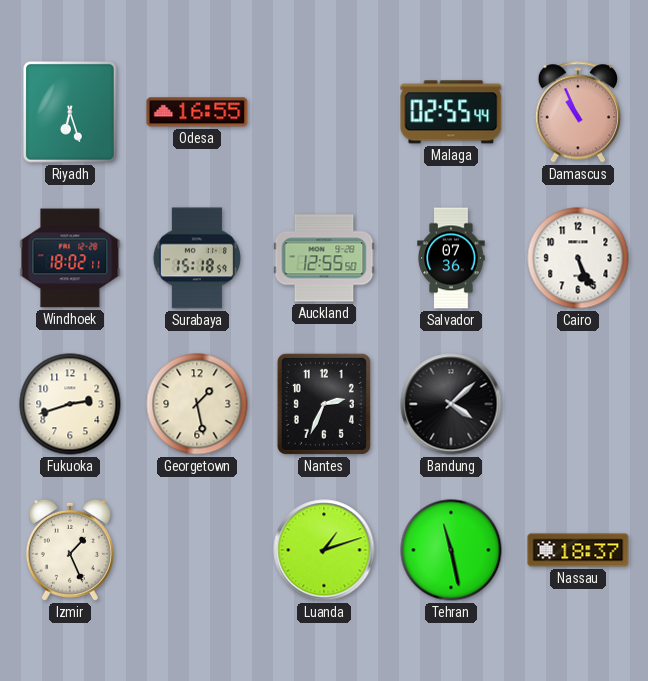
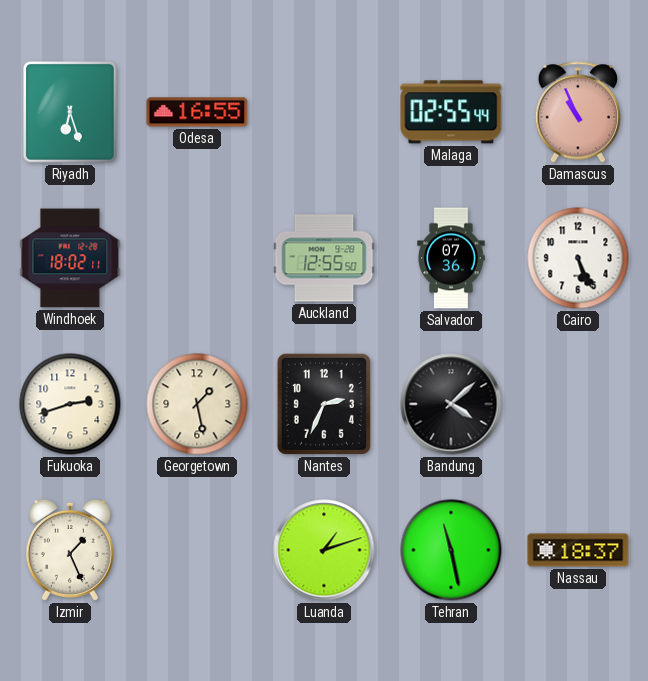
Surabaya: 15:18 -> none (197, 258)
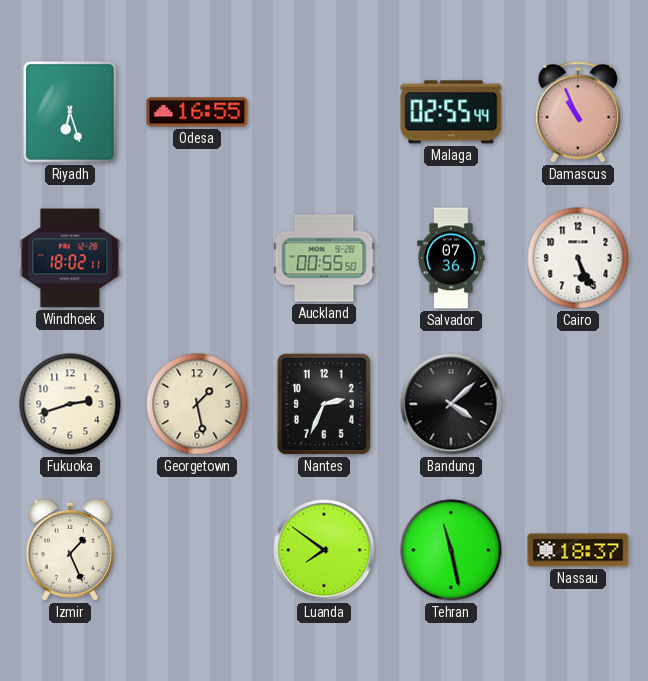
Auckland: 12:55 -> 00:55 (324, 258)
Luanda: 1:12 -> 7:51 (324, 550)
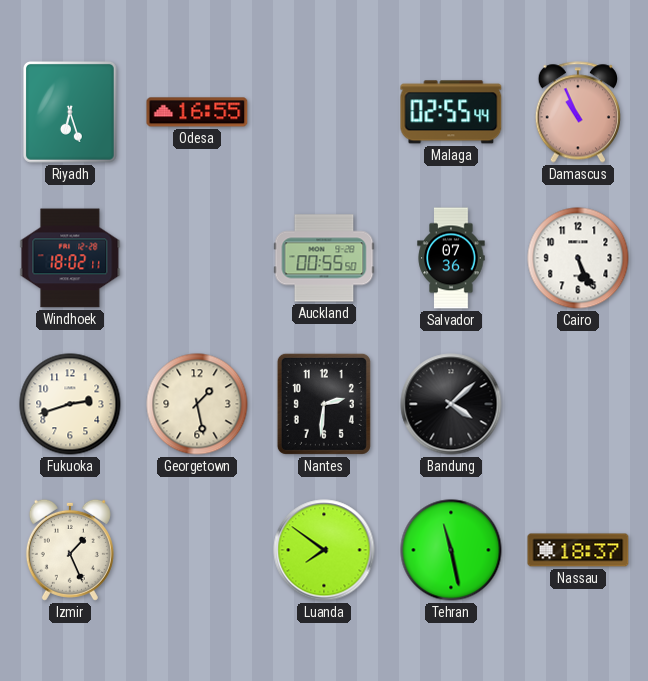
Nantes: 2:34 -> 2:31 (324, 404)
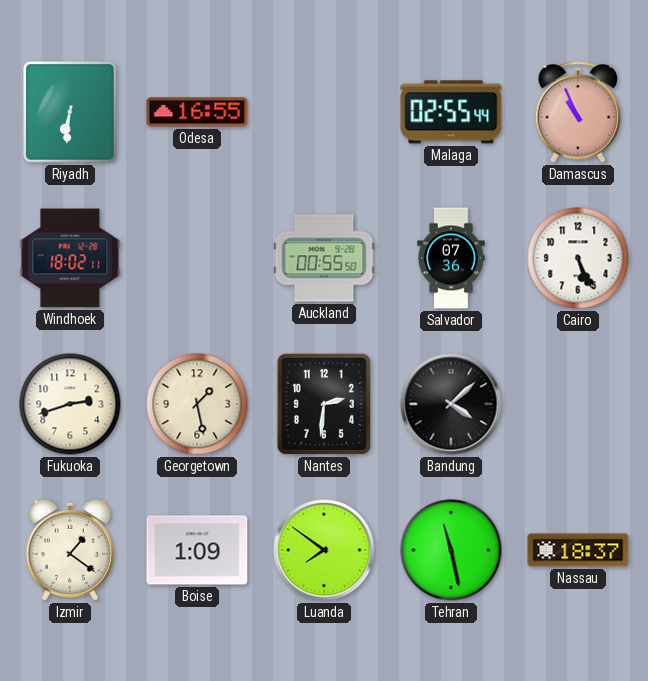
Riyadh: 6:27 -> 6:31 (70, 112)
Izmir: 1:26 -> 1:21 (70, 550)
Boise: none -> 1:09 (197, 550)
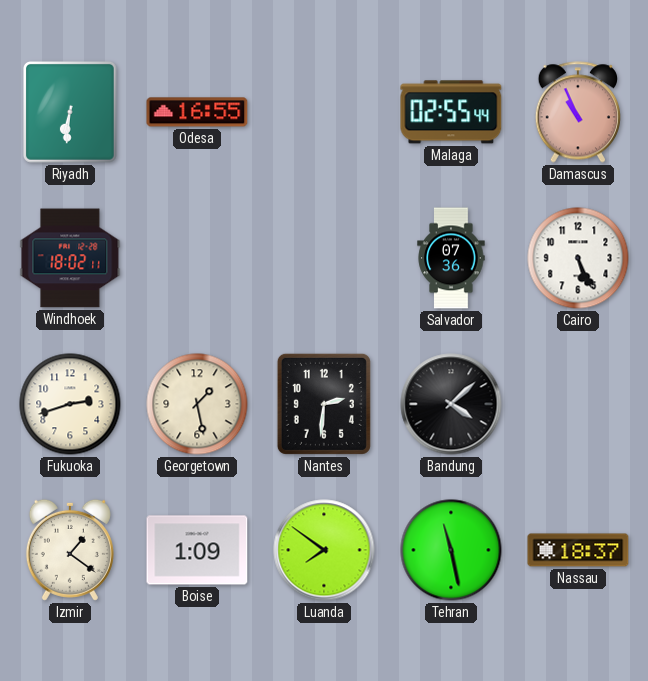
Auckland: 00:55 -> none (324, 258)
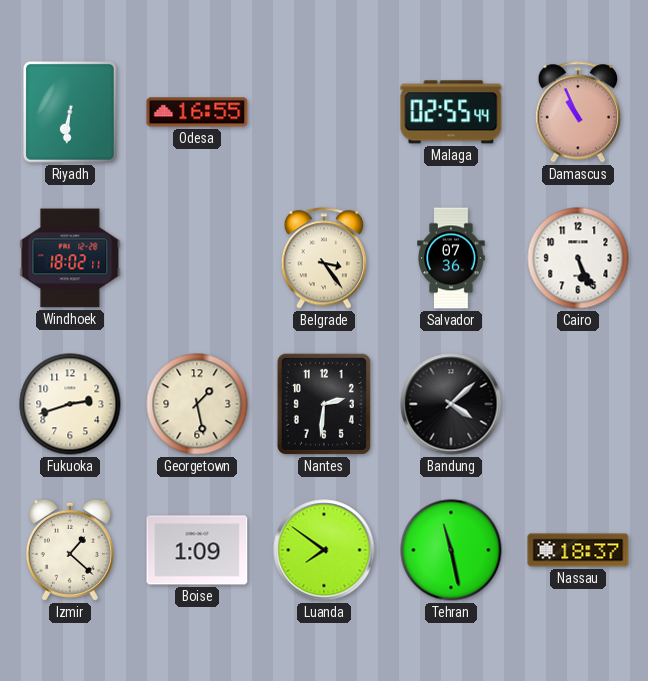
Belgrade: none -> 3:24 (323, 258)
Izmir: 1:21 -> 1:22 (70, 550)
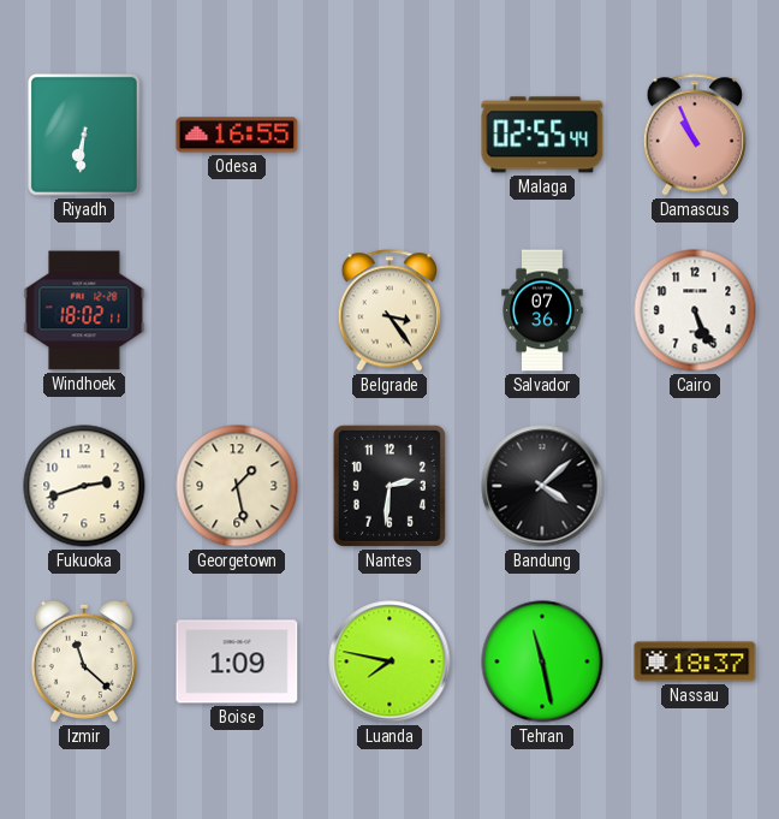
Izmir: 1:22 -> 11:22 (84, 661)
Luanda: 7:51 -> 7:47 (389, 661)
